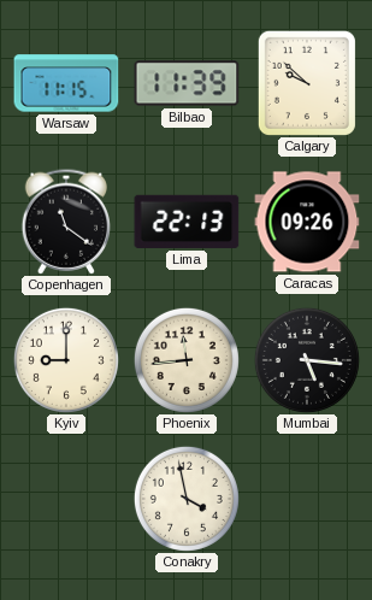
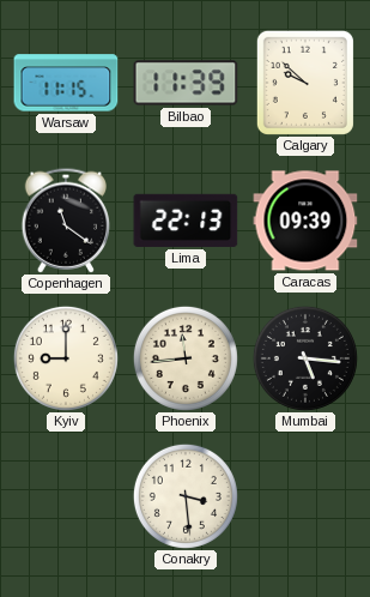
Caracas: 09:26 -> 09:39 (305, 221)
Conakry: 3:58 -> 3:29 (186, 496)
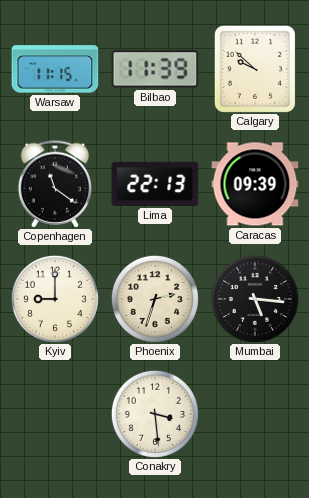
Phoenix: 11:44 -> 2:33 (155, 299)
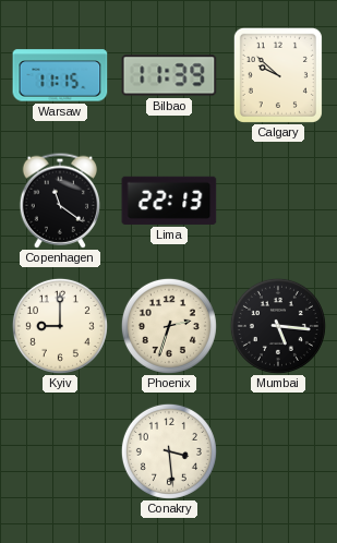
Caracas: 09:39 -> none (255, 184)
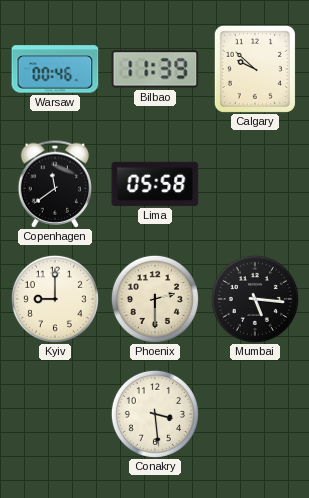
Warsaw: 11:15 -> 00:46 (55, 69)
Copenhagen: 11:21 -> 11:39 (54, 184)
Lima: 22:13 -> 05:58 (155, 184)
Phoenix: 2:33 -> 2:30 (155, 299)
